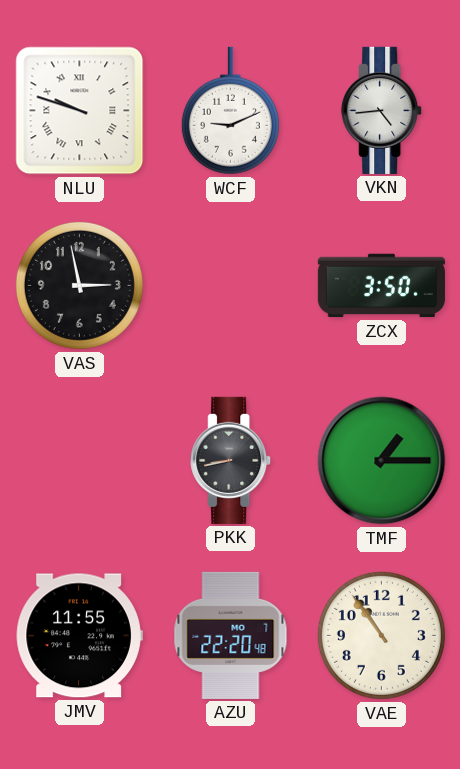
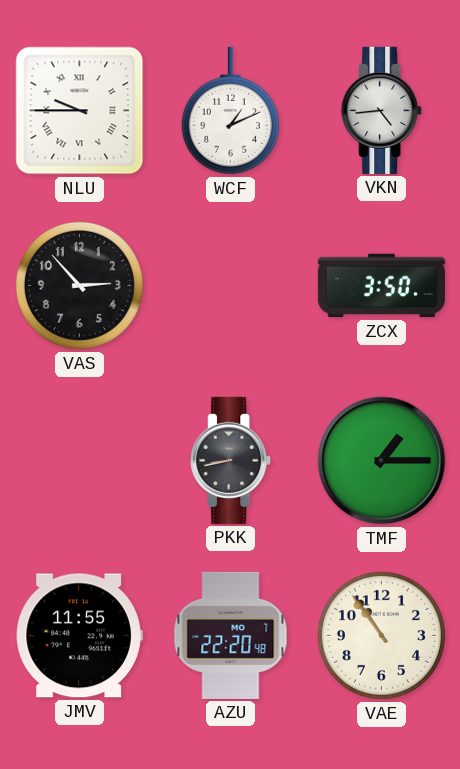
NLU: 9:48 -> 9:45 (80, 111)
WCF: 9:11 -> 1:11 (230, 111)
VAS: 2:58 -> 2:53 (79, 285)
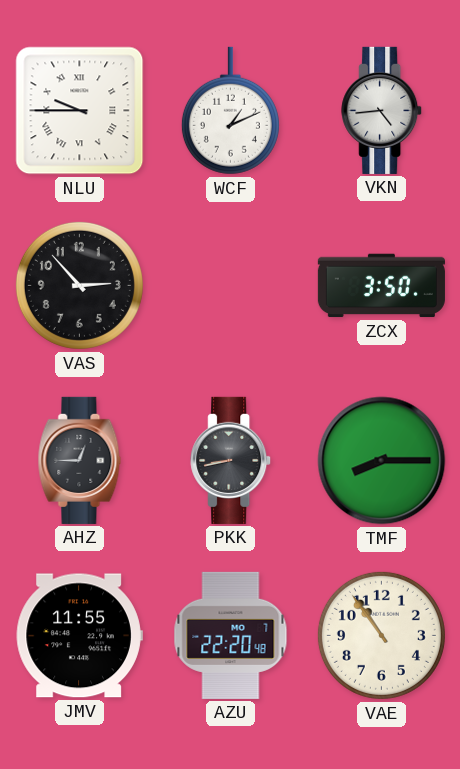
AHZ: none -> 12:45 (80, 460)
TMF: 1:15 -> 8:15 (382, 461)
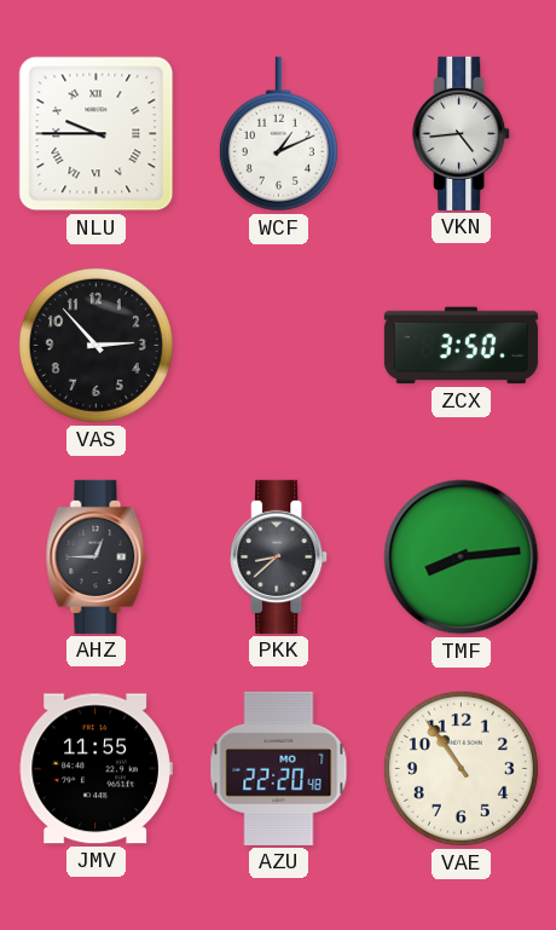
PKK: 8:43 -> 8:38 (279, 556)
TMF: 8:15 -> 8:14 (462, 558)
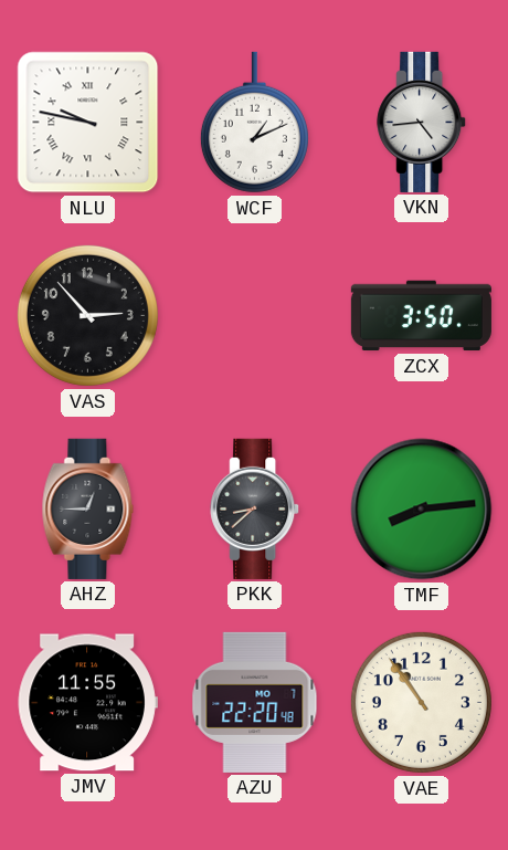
NLU: 9:45 -> 9:47 (88, 123)
